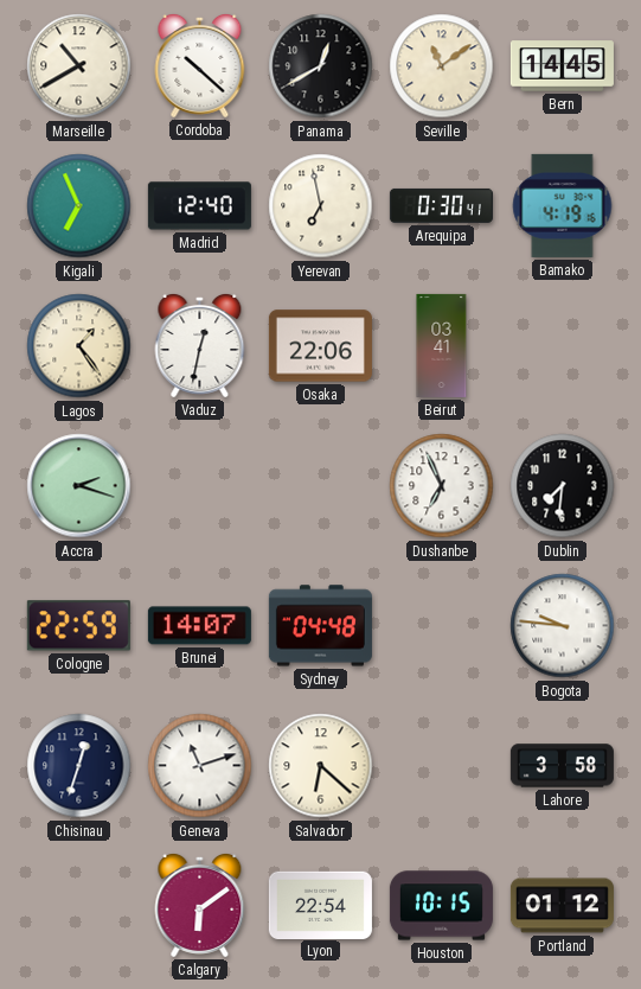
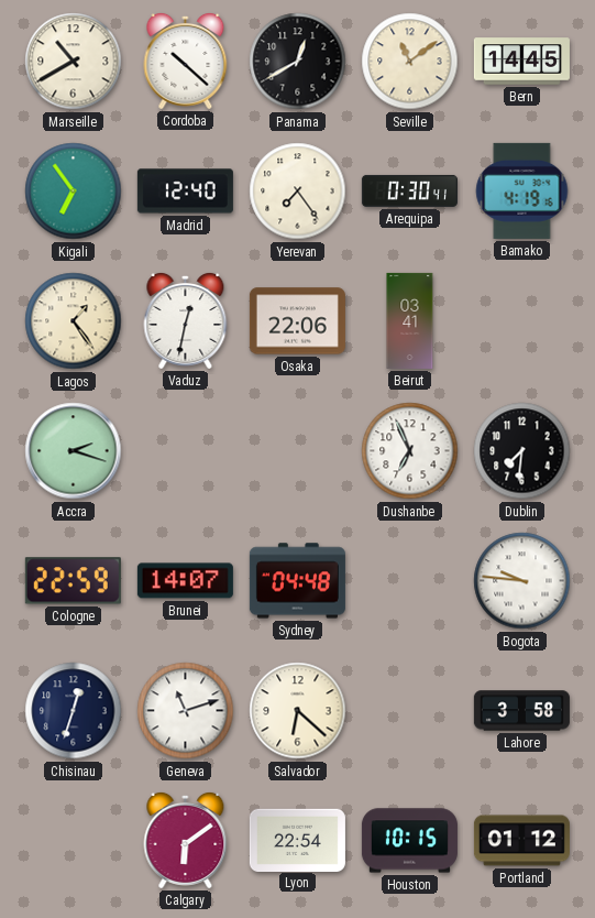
Kigali: 6:56 -> 6:54 (74, 192)
Yerevan: 6:58 -> 7:24 (298, 192)
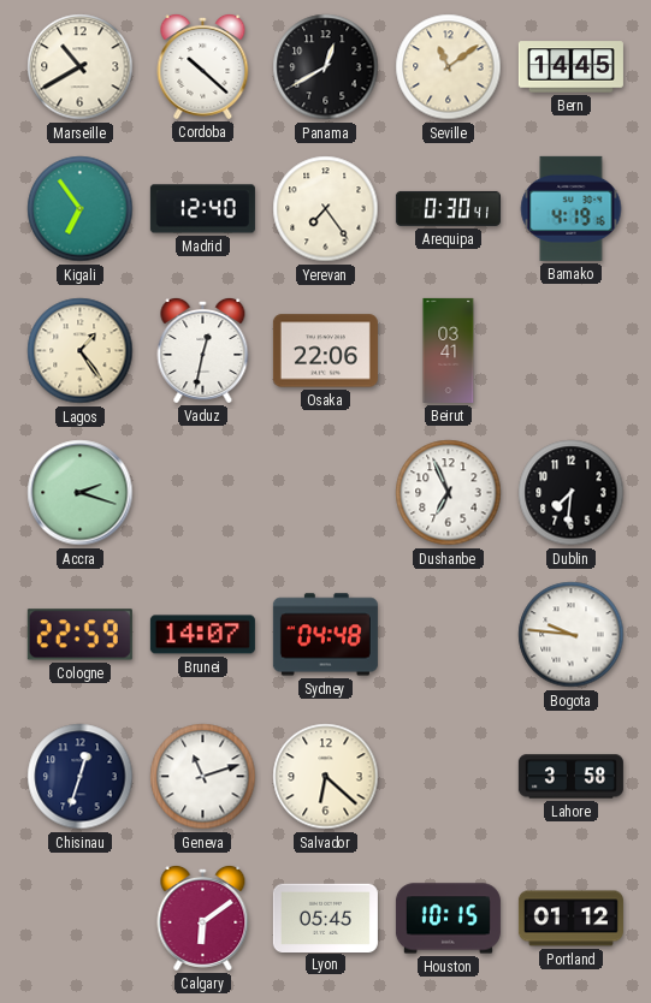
Lyon: 22:54 -> 05:45 (325, 918)
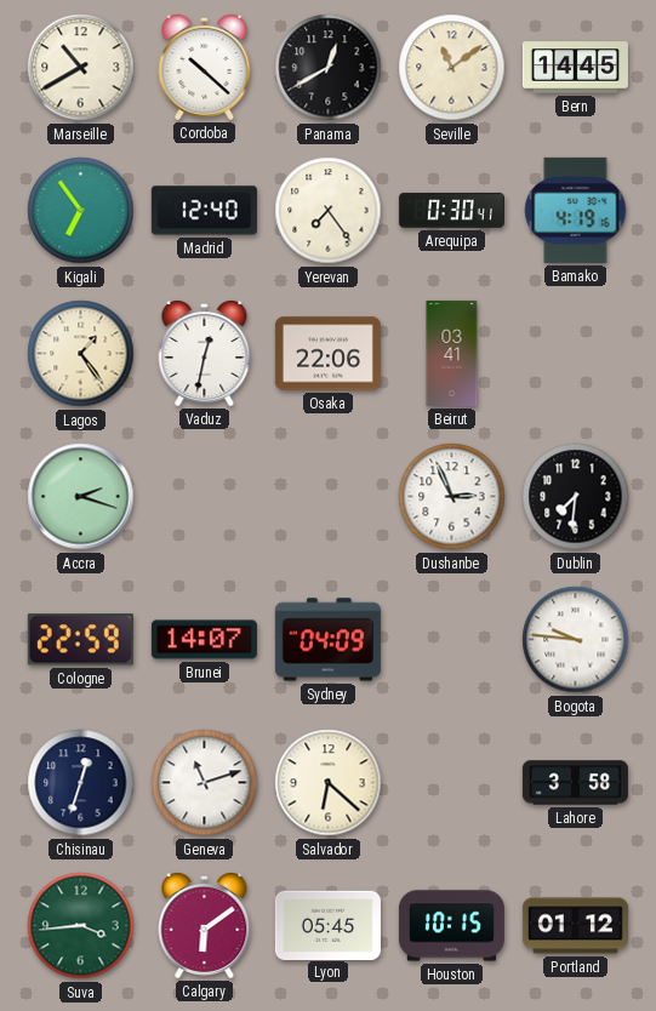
Dushanbe: 6:56 -> 2:56 (452, 497)
Sydney: 04:48 -> 04:09 (327, 640)
Suva: none -> 3:44 (81, 926)
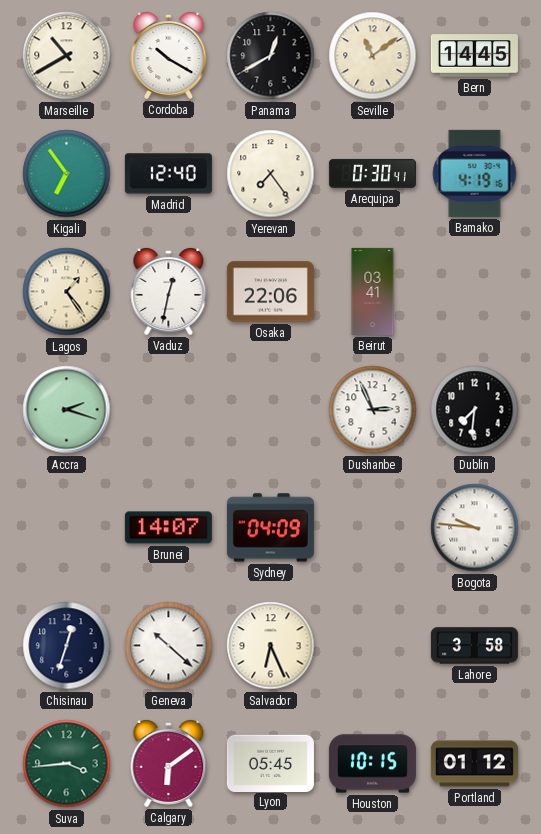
Cordoba: 10:22 -> 10:20 (169, 55)
Cologne: 22:59 -> none (80, 640)
Geneva: 11:12 -> 10:22 (169, 646)
Salvador: 6:22 -> 6:26 (271, 646)
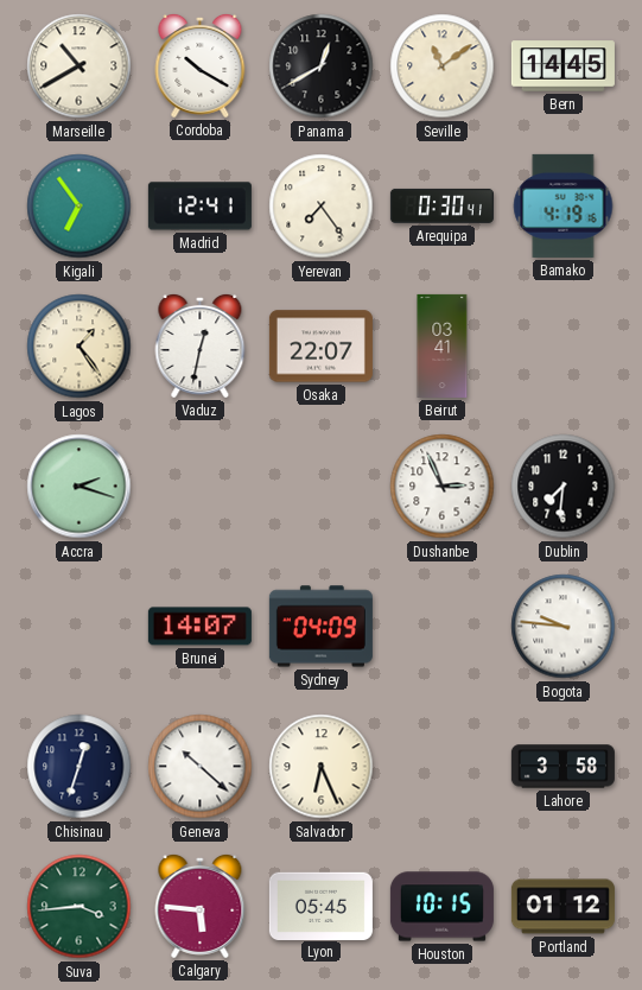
Madrid: 12:40 -> 12:41 (199, 207)
Osaka: 22:06 -> 22:07 (320, 347)
Calgary: 6:09 -> 5:46 (201, 906)
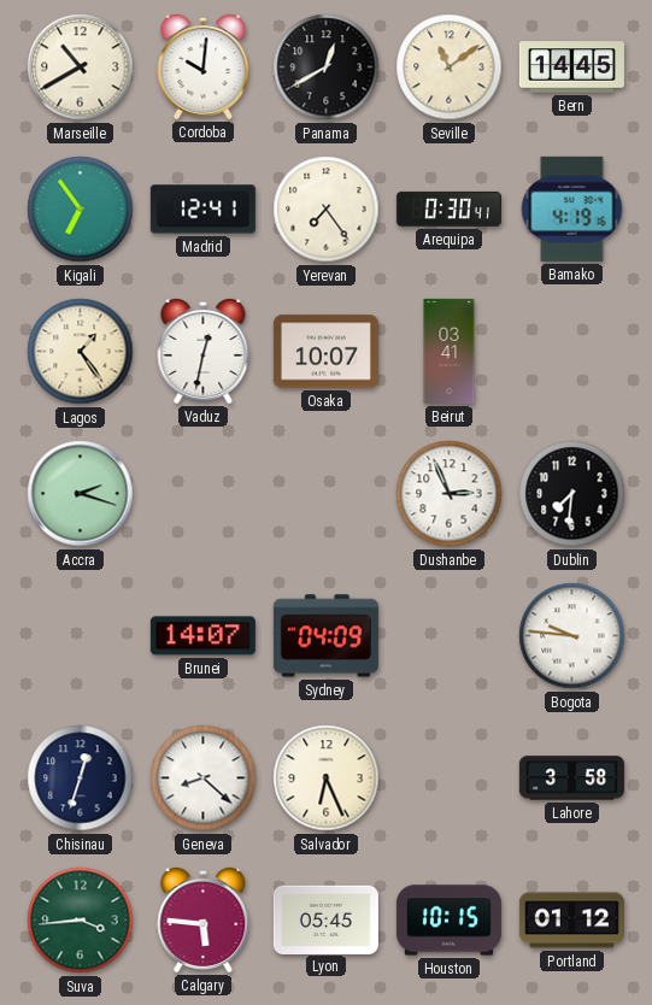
Cordoba: 10:20 -> 10:01 (204, 66)
Osaka: 22:07 -> 10:07 (325, 352)
Geneva: 10:22 -> 8:22 (204, 778)
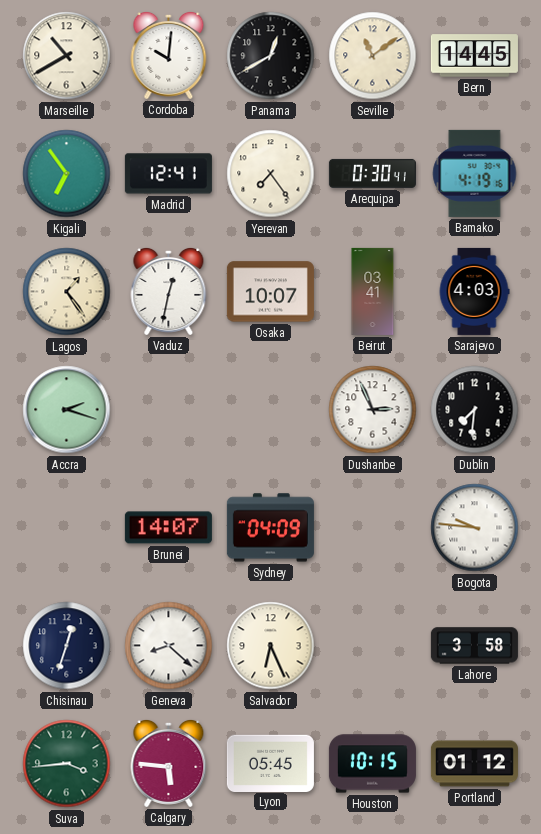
Sarajevo: none -> 4:03 (474, 291)
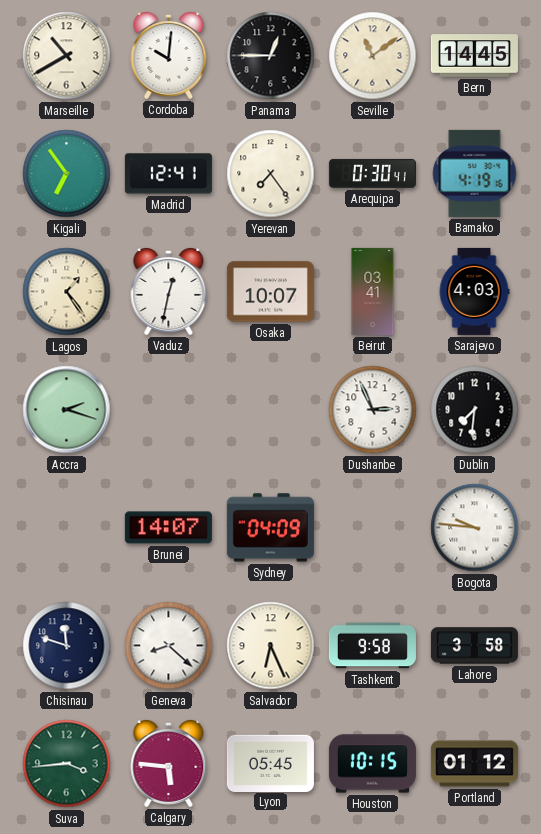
Panama: 12:40 -> 12:45 (271, 56)
Chisinau: 12:33 -> 11:48 (67, 646)
Tashkent: none -> 9:58 (372, 646)
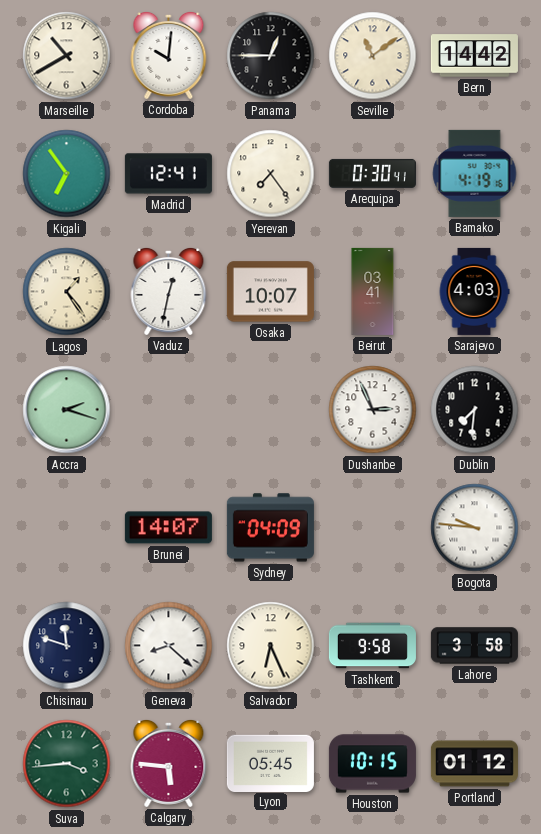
Bern: 14:45 -> 14:42 (474, 56)
